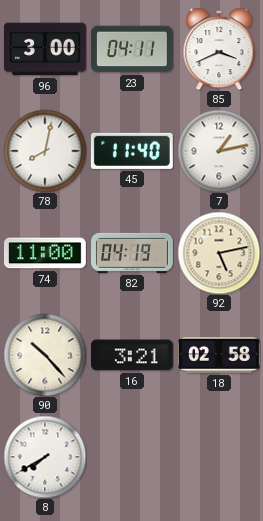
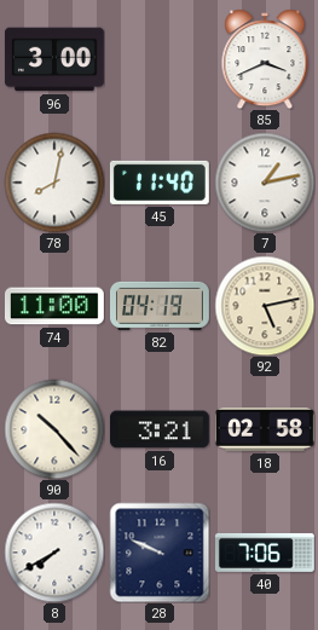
23: 04:11 -> none (132, 49)
28: none -> 9:49 (160, 553)
40: none -> 7:06 (265, 553)
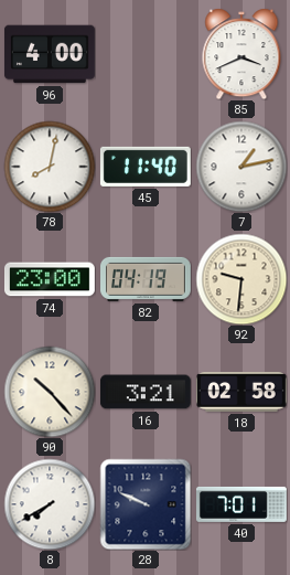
96: 3:00 -> 4:00 (50, 54)
74: 11:00 -> 23:00 (50, 279)
92: 5:13 -> 9:31 (241, 279)
40: 7:06 -> 7:01 (241, 504)
